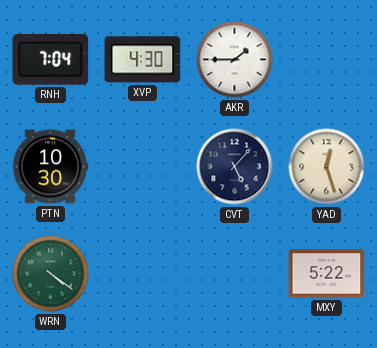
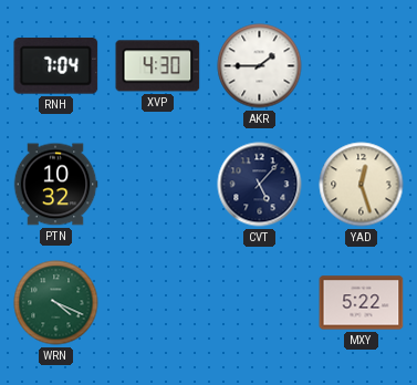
PTN: 10:30 -> 10:32 (55, 185)
WRN: 4:21 -> 4:19 (56, 303)
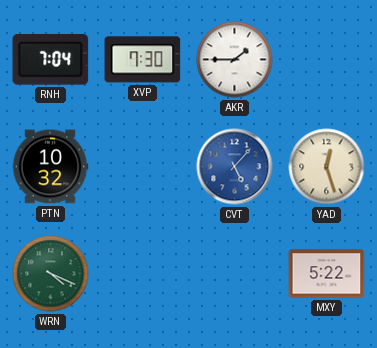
XVP: 4:30 -> 7:30 (143, 60)
CVT dial: navy -> blue (235, 167)
